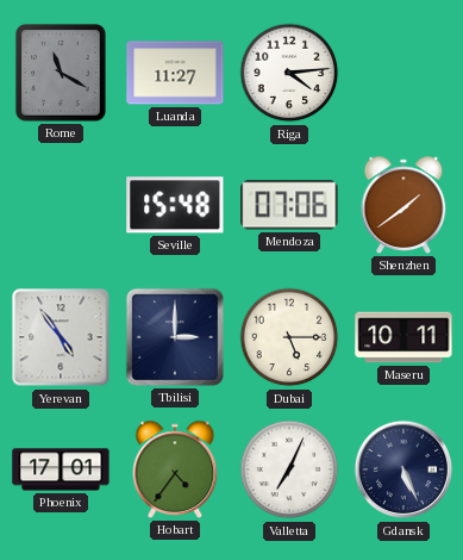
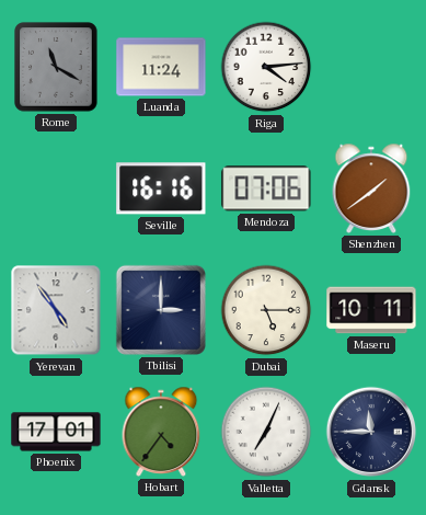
Luanda: 11:27 -> 11:24 (161, 67)
Seville: 15:48 -> 16:16 (161, 188)
Gdansk: 5:26 -> 11:45 (371, 432)
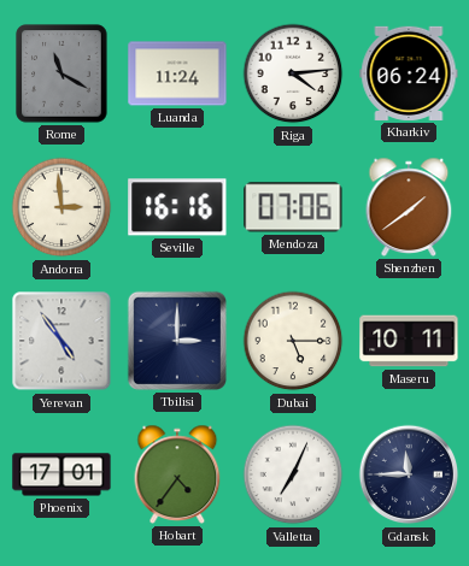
Kharkiv: none -> 06:24 (409, 73)
Andorra: none -> 2:59 (61, 207)
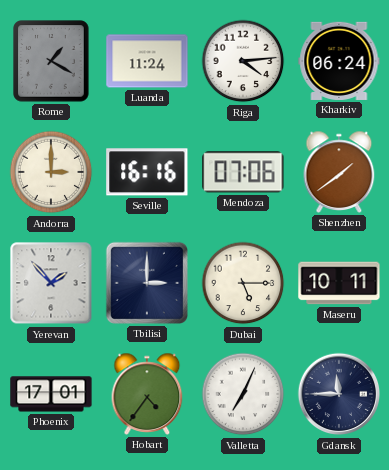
Rome: 11:20 -> 1:20 (51, 61)
Andorra: 2:59 -> 3:00 (51, 172)
Yerevan: 4:54 -> 1:53 (51, 283)
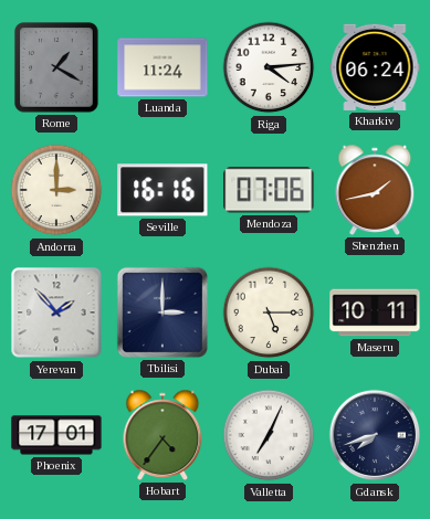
Shenzhen: 1:39 -> 1:43 (375, 190)
Gdansk: 11:45 -> 7:42 (375, 435)
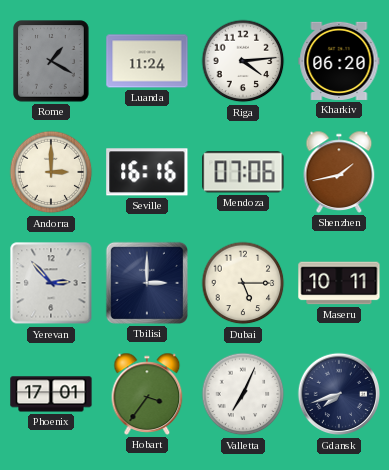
Kharkiv: 06:24 -> 06:20 (339, 61)
Yerevan: 1:53 -> 2:53 (51, 283)
Hobart: 4:36 -> 3:36 (147, 394)
